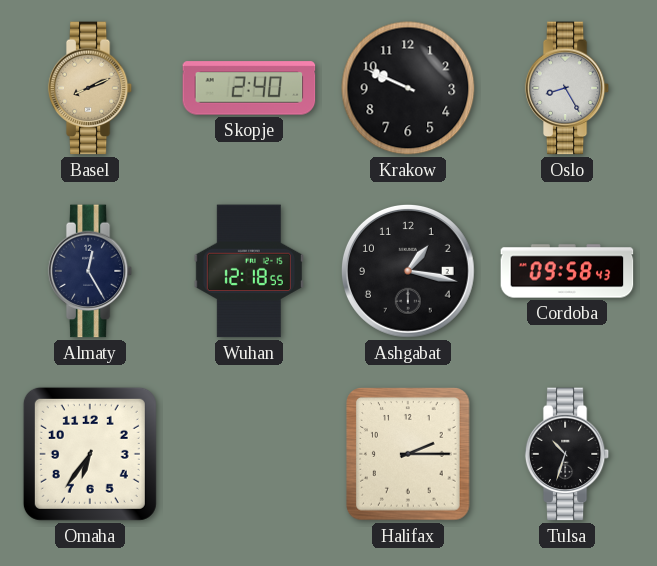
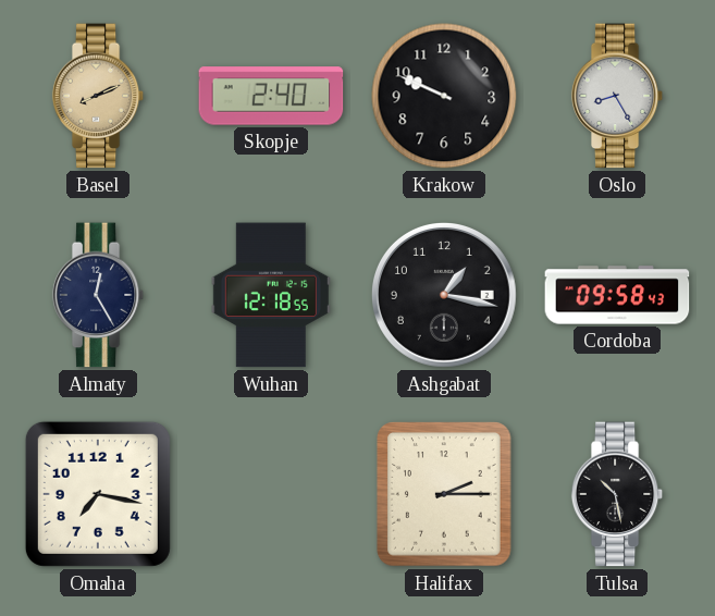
Omaha: 6:36 -> 7:17 (98, 494)
Tulsa: 10:33 -> 10:28 (617, 494)
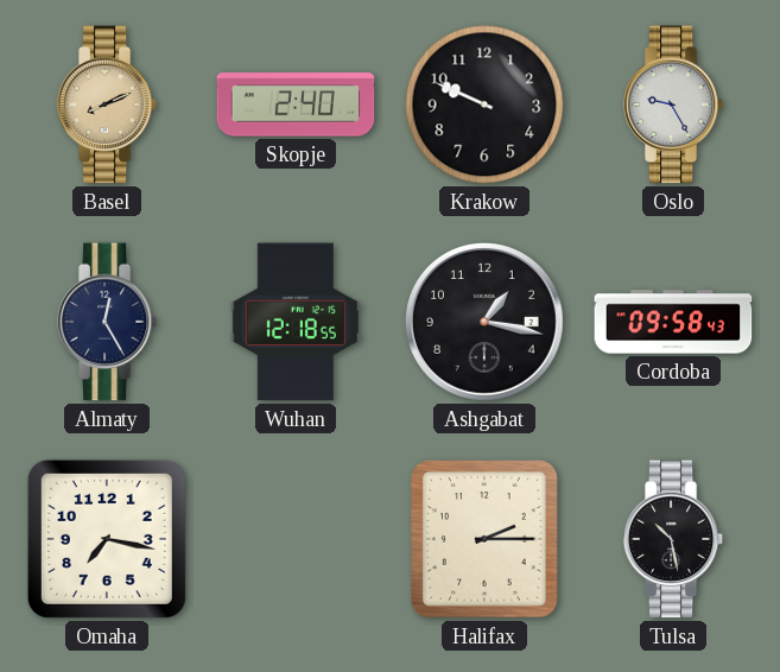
Oslo: 8:25 -> 9:25 (673, 104)
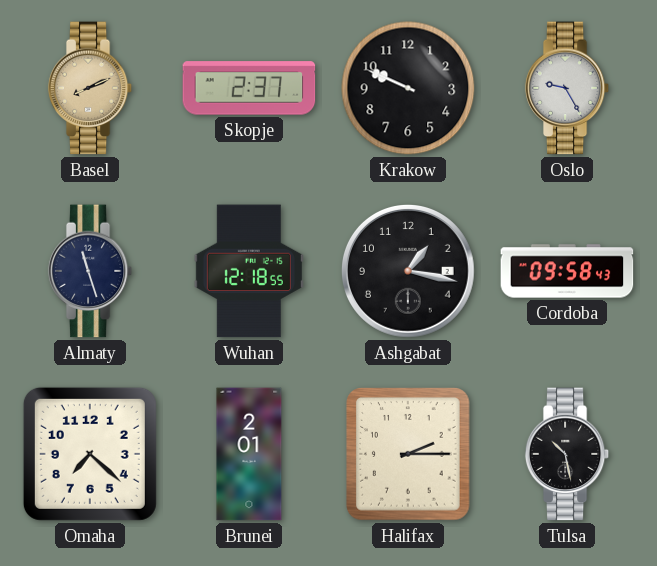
Skopje: 2:40 -> 2:37 (249, 88)
Almaty: 12:25 -> 11:27 (90, 271)
Omaha: 7:17 -> 7:22 (90, 454)
Brunei: none -> 2:01 (249, 454)
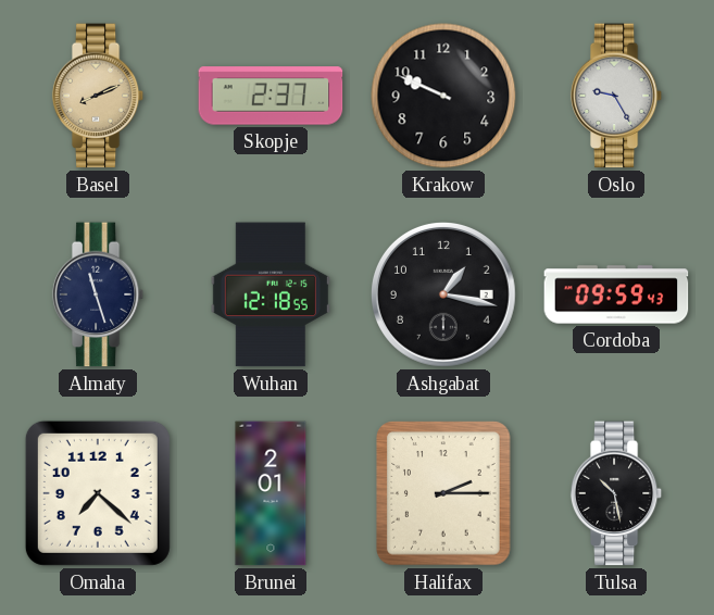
Cordoba: 09:58 -> 09:59 (616, 294)
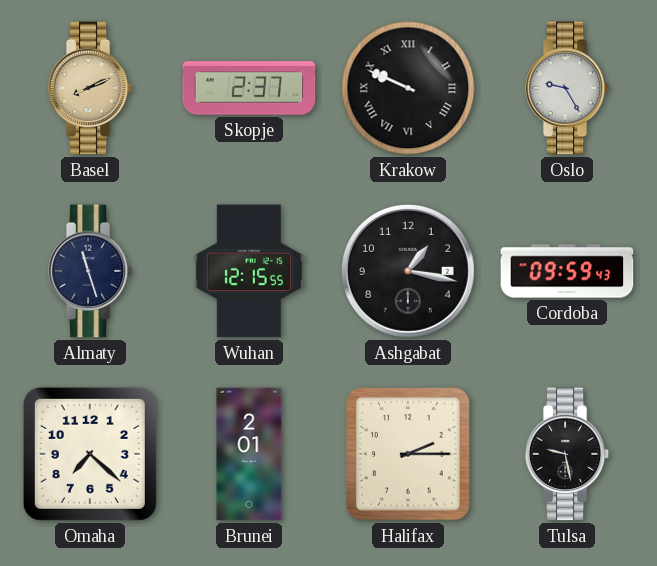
Krakow numerals: Arabic -> Roman (408, 88)
Wuhan: 12:18 -> 12:15 (249, 271)
Tulsa: 10:28 -> 9:28 (567, 454)
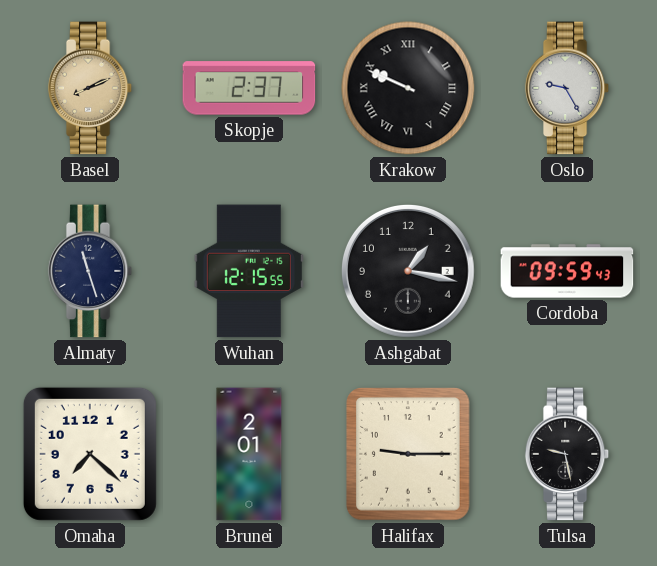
Halifax: 2:15 -> 9:15 (408, 454)
